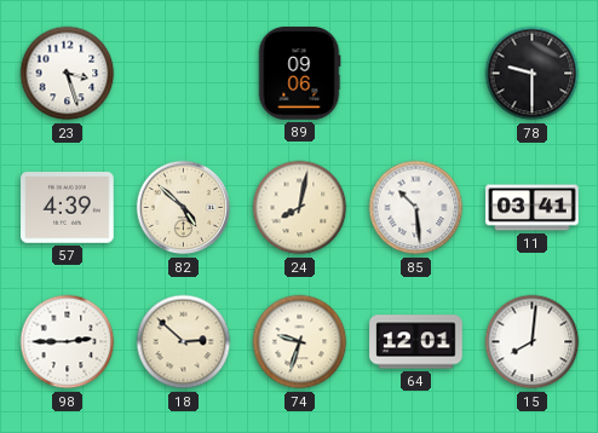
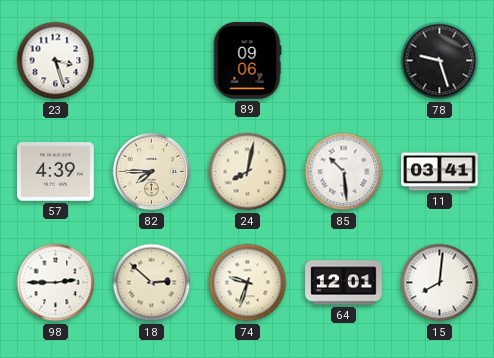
78: 9:30 -> 9:27 (440, 61)
82: 4:52 -> 7:45 (152, 172)
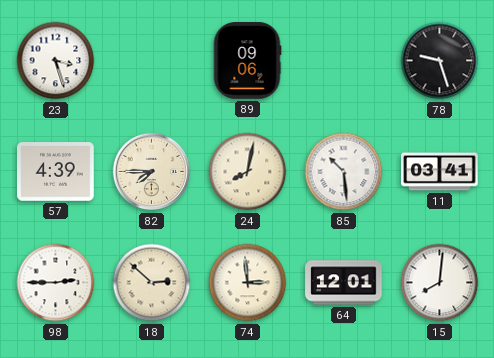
74: 9:33 -> 2:59 (248, 283)
